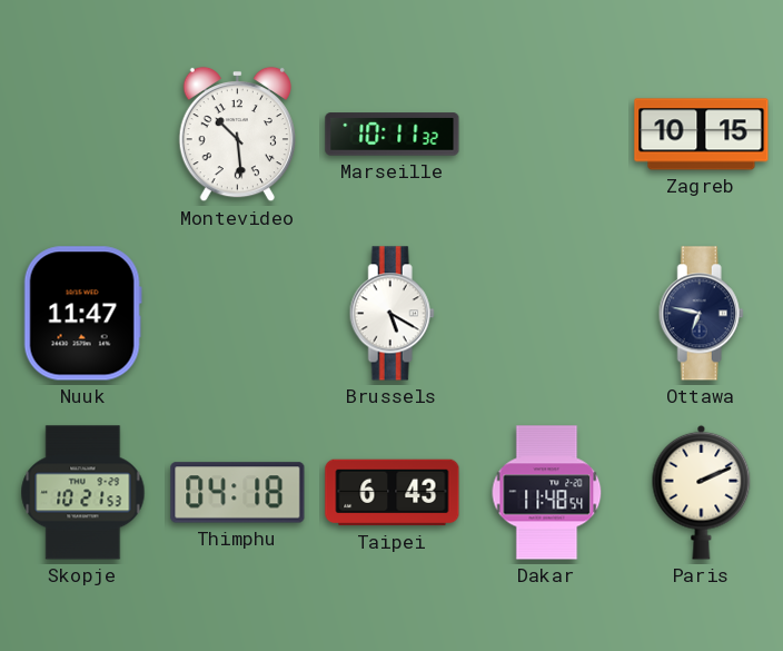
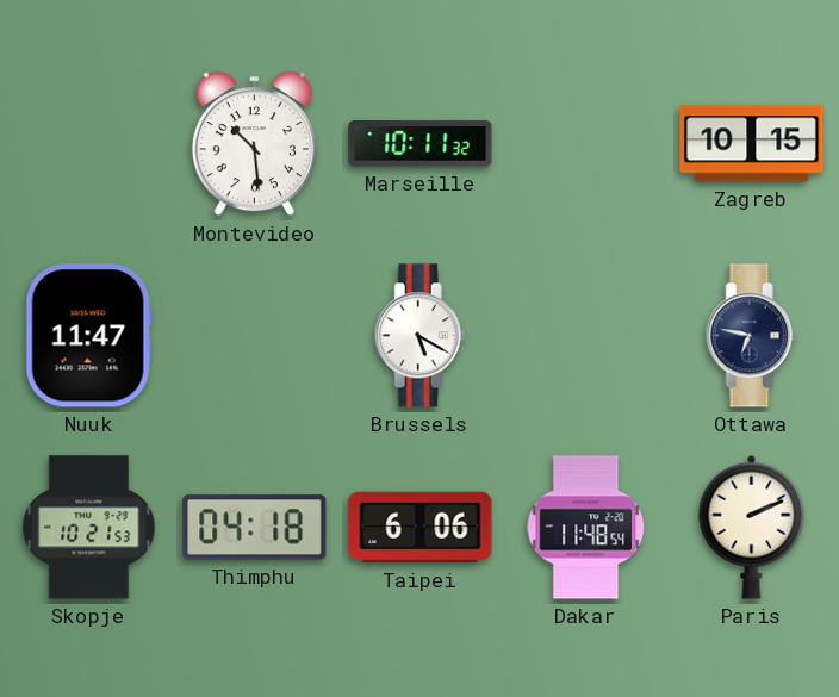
Taipei: 6:43 -> 6:06 (421, 528)
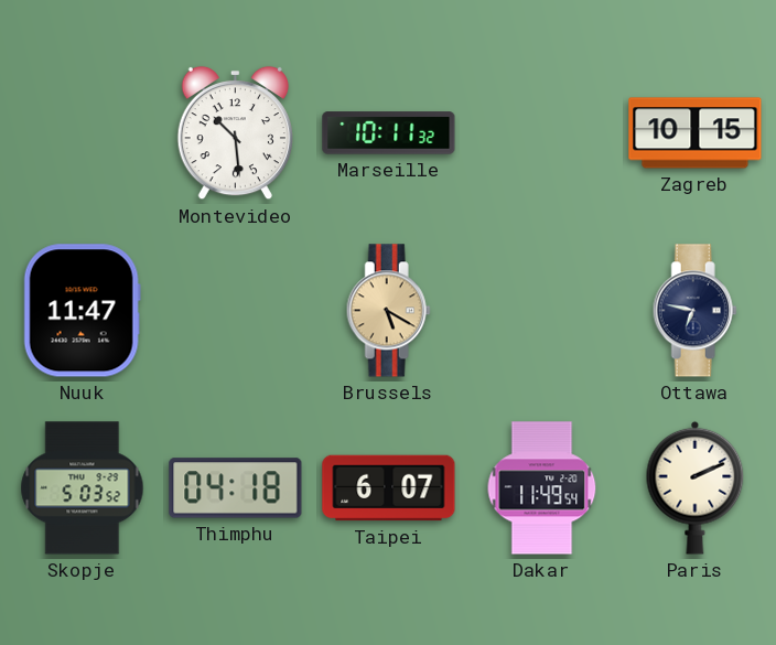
Brussels dial: white -> champagne (388, 311)
Skopje: 10:21 -> 5:03 (83, 488)
Taipei: 6:06 -> 6:07 (389, 488)
Dakar: 11:48 -> 11:49 (542, 488)
